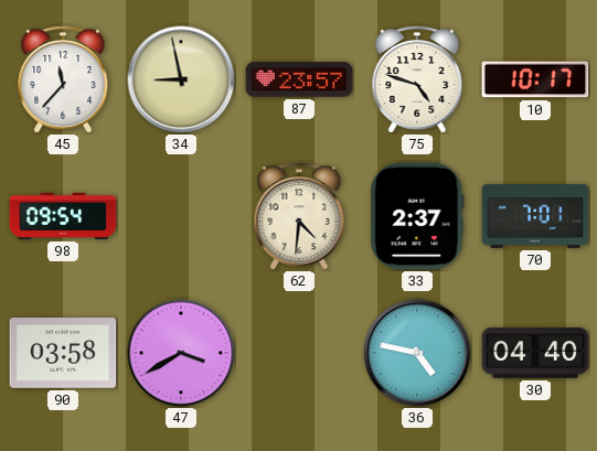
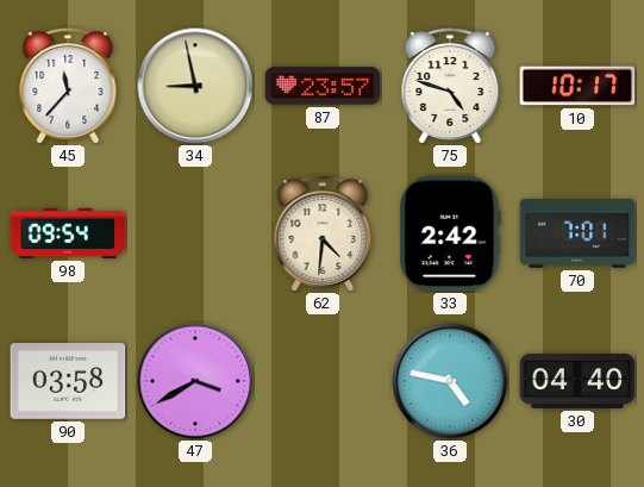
33: 2:37 -> 2:42 (450, 233)
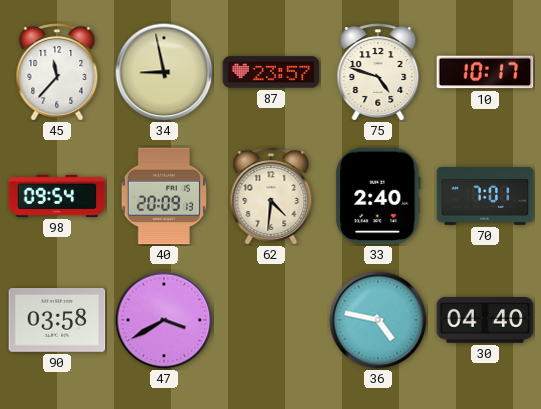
40: none -> 20:09 (164, 196)
33: 2:42 -> 2:40 (378, 196)
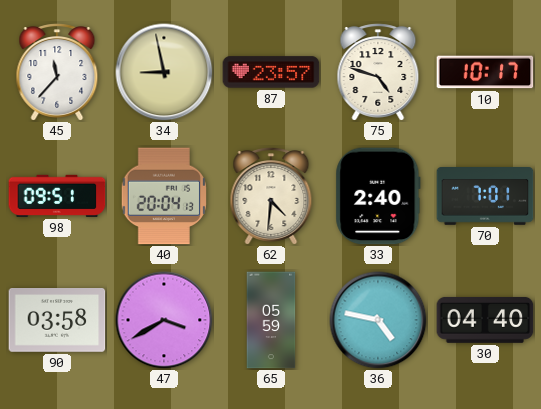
98: 09:54 -> 09:51 (57, 196)
40: 20:09 -> 20:04 (164, 196)
65: none -> 05:59 (271, 320)
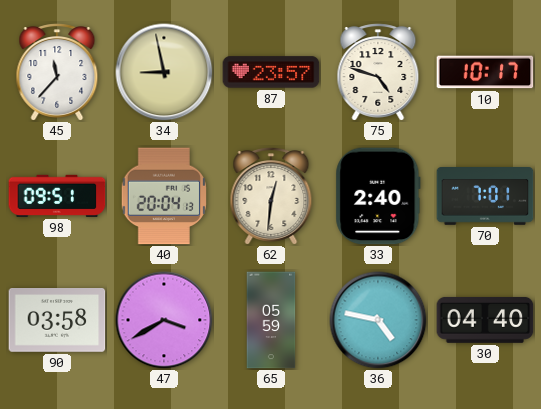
62: 4:31 -> 12:31 (271, 196)
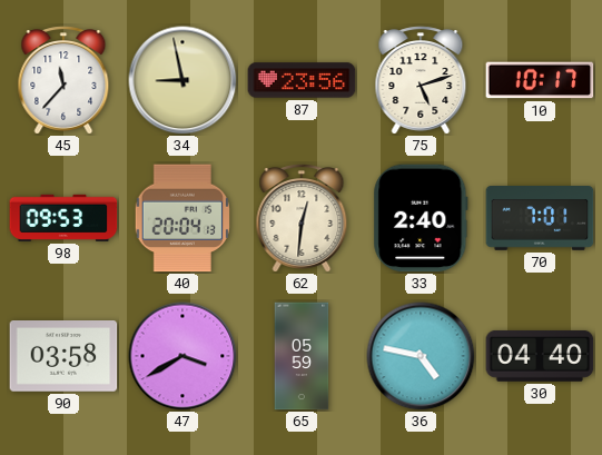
87: 23:57 -> 23:56 (302, 80)
75: 4:48 -> 5:12 (421, 80)
98: 09:51 -> 09:53 (63, 218)
